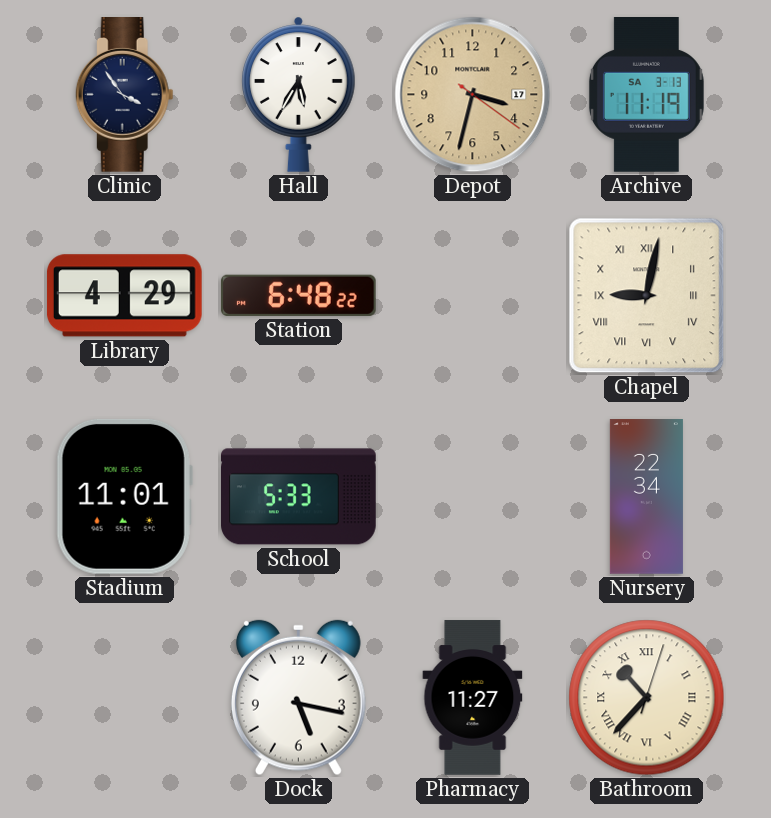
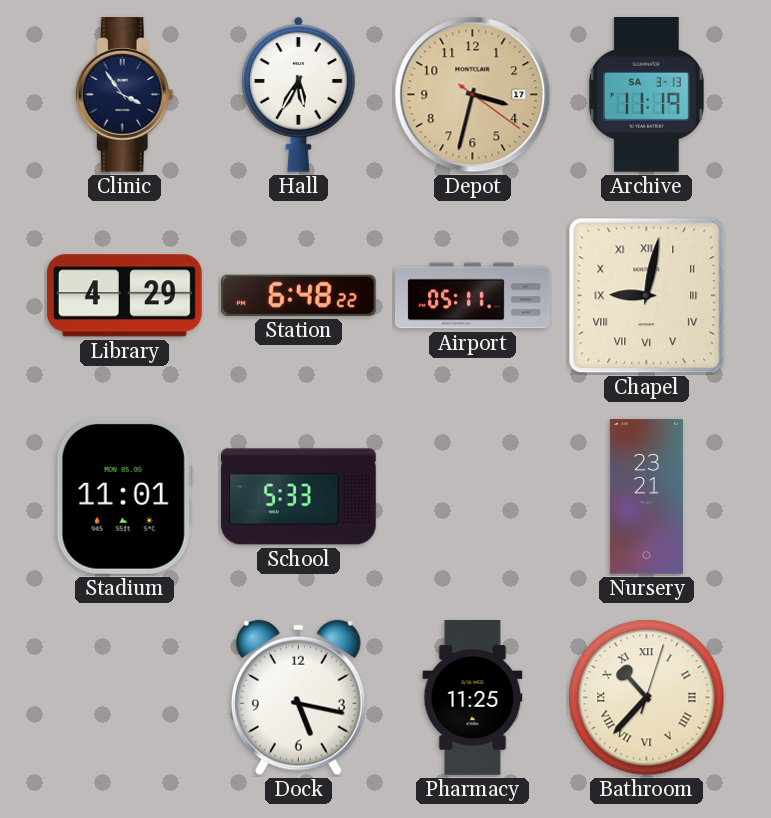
Airport: none -> 05:11 (473, 296)
Nursery: 22:34 -> 23:21 (646, 497)
Pharmacy: 11:27 -> 11:25 (473, 698)
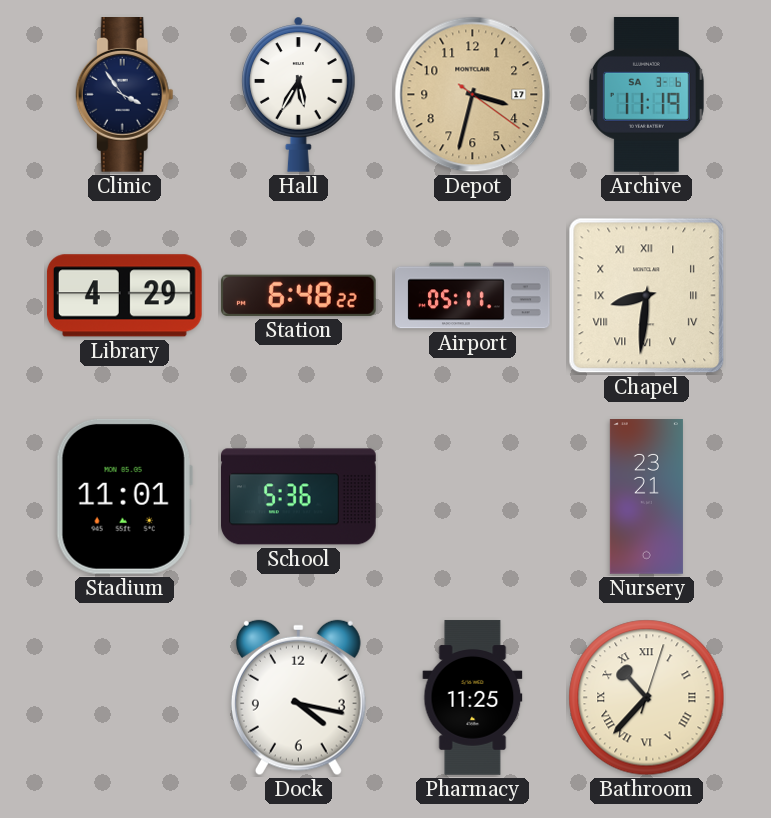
Archive date: SA 3-13 -> SA 3-6 (646, 95)
Chapel: 9:02 -> 8:31 (647, 296)
School: 5:33 -> 5:36 (299, 497)
Dock: 5:17 -> 4:17 (298, 698)
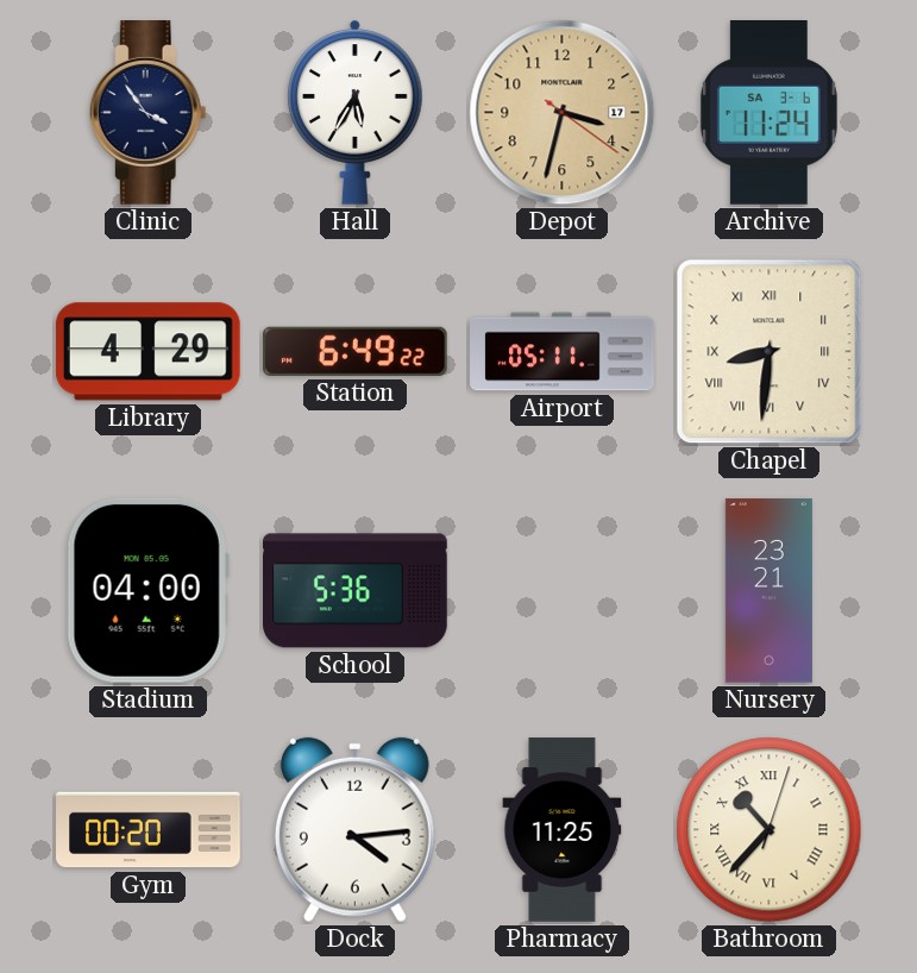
Archive: 11:19 -> 11:24 (768, 113)
Station: 6:48 -> 6:49 (354, 351)
Stadium: 11:01 -> 04:00 (147, 590)
Gym: none -> 00:20 (149, 830)
Dock: 4:17 -> 4:14 (354, 830)
